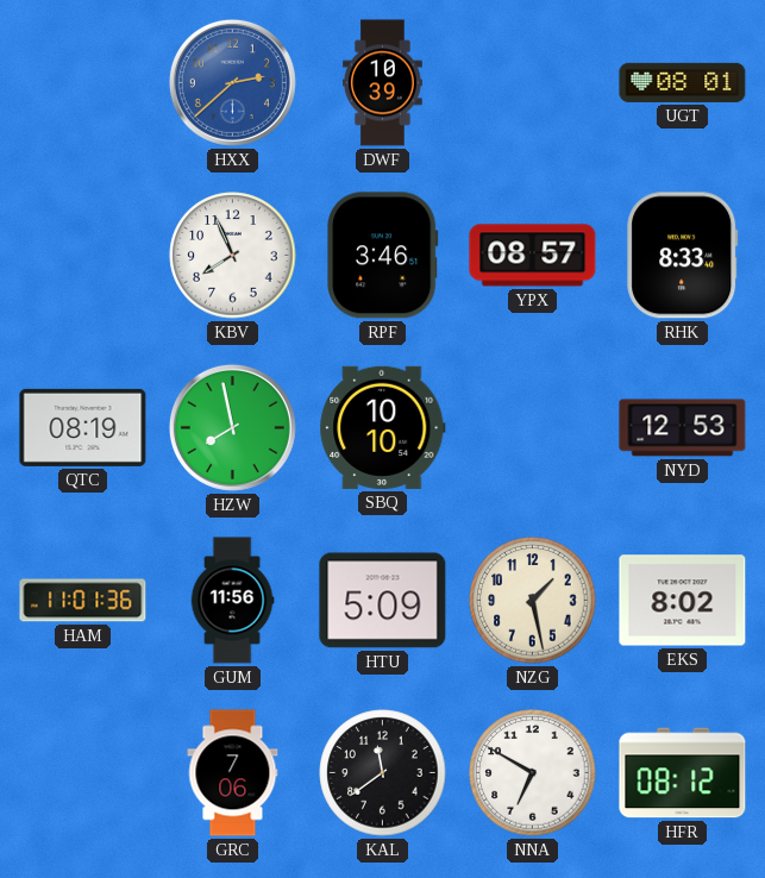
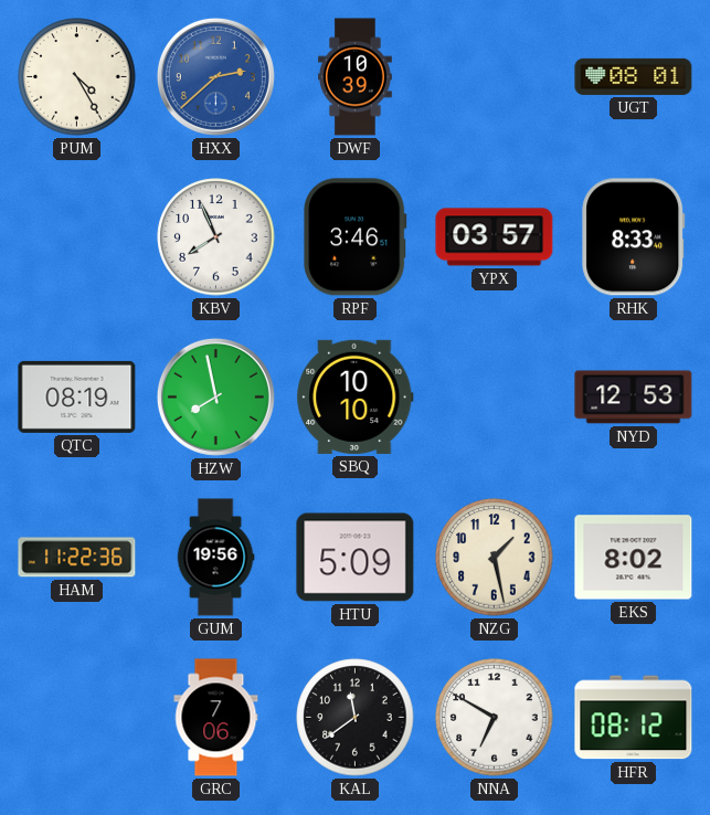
PUM: none -> 4:25 (77, 77)
YPX: 08:57 -> 03:57 (495, 237)
HAM: 11:01 -> 11:22 (77, 558)
GUM: 11:56 -> 19:56 (215, 558)
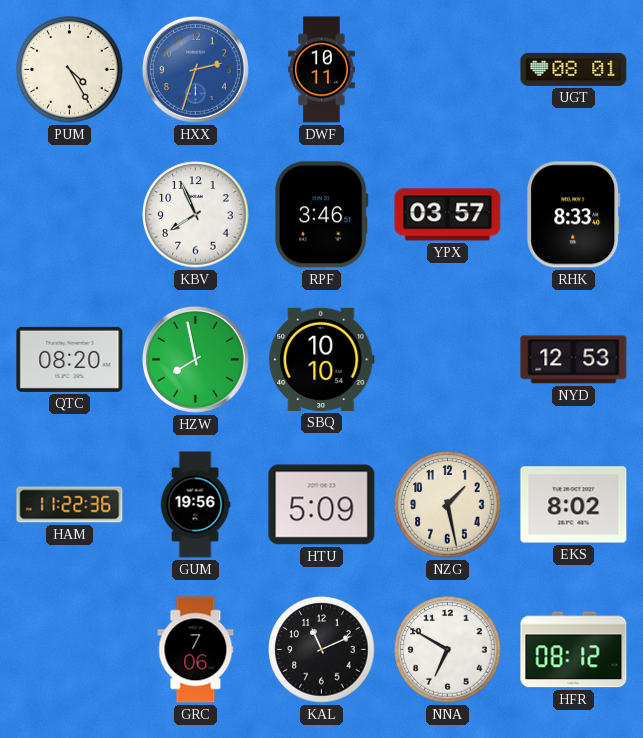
HXX: 2:38 -> 2:33 (195, 69)
DWF: 10:39 -> 10:11 (322, 70)
QTC: 08:19 -> 08:20 (70, 359)
KAL: 11:39 -> 11:11 (322, 650)
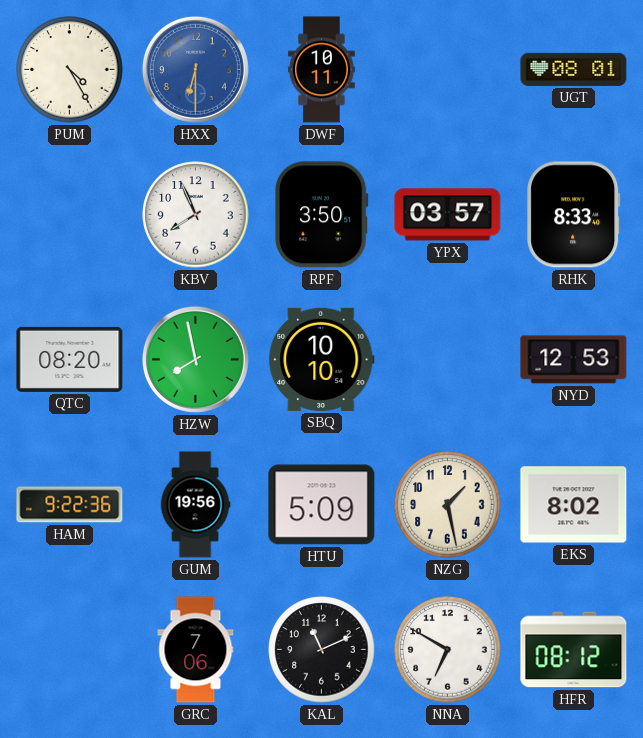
HXX: 2:33 -> 6:30 (195, 69)
RPF: 3:46 -> 3:50 (322, 215)
HAM: 11:22 -> 9:22 (70, 505)
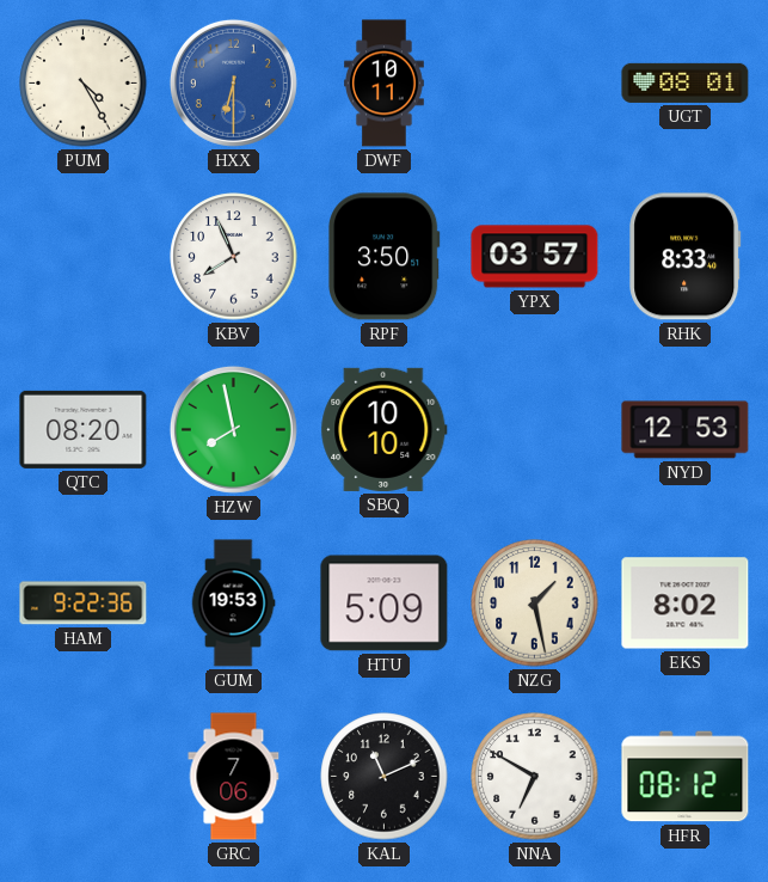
GUM: 19:56 -> 19:53 (233, 604)
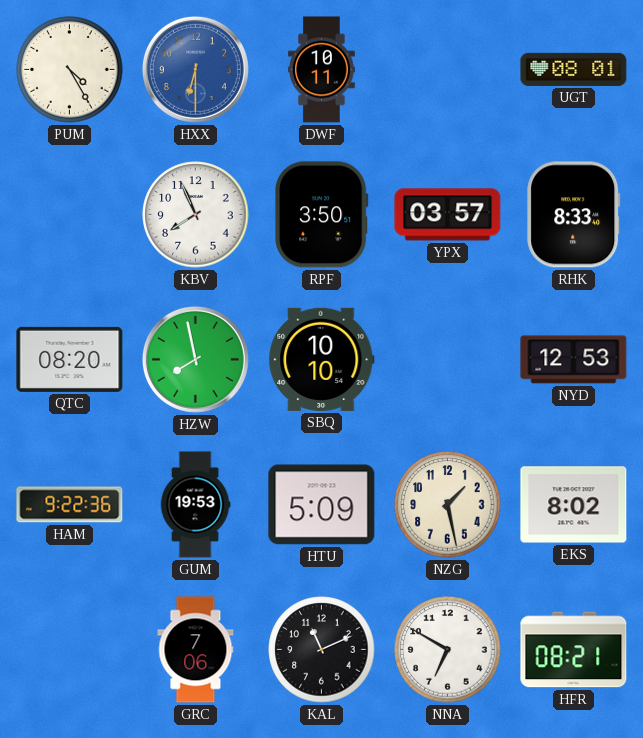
HFR: 08:12 -> 08:21 (574, 650)
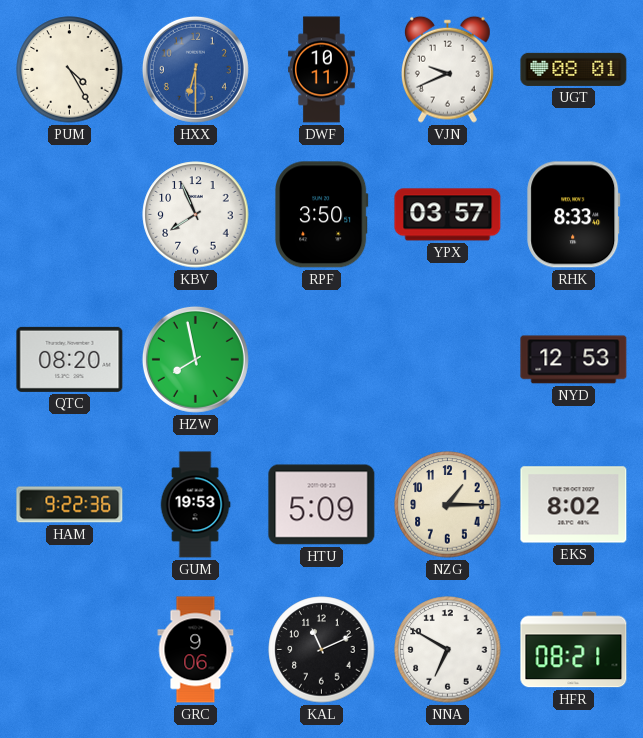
VJN: none -> 9:41 (447, 69)
SBQ: 10:10 -> none (322, 359)
NZG: 1:28 -> 1:15 (448, 505)
GRC: 7:06 -> 9:06 (196, 650)
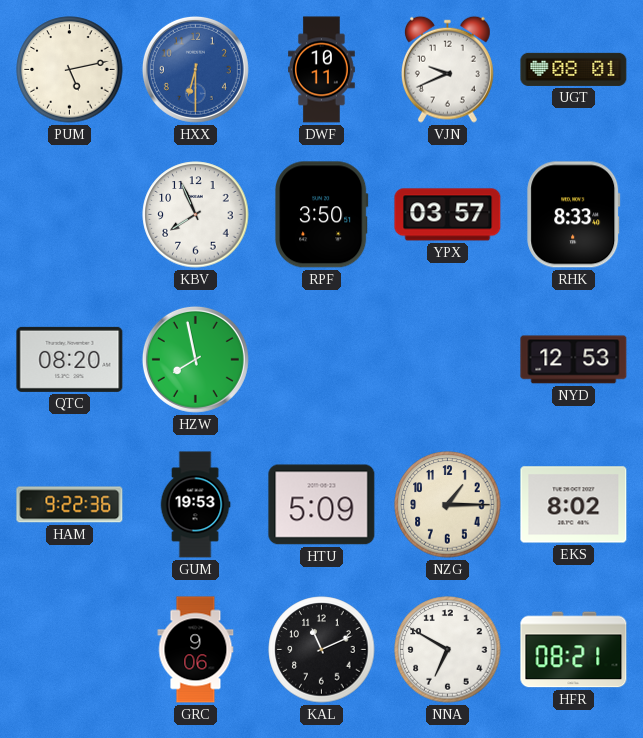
PUM: 4:25 -> 5:13 (70, 70)
